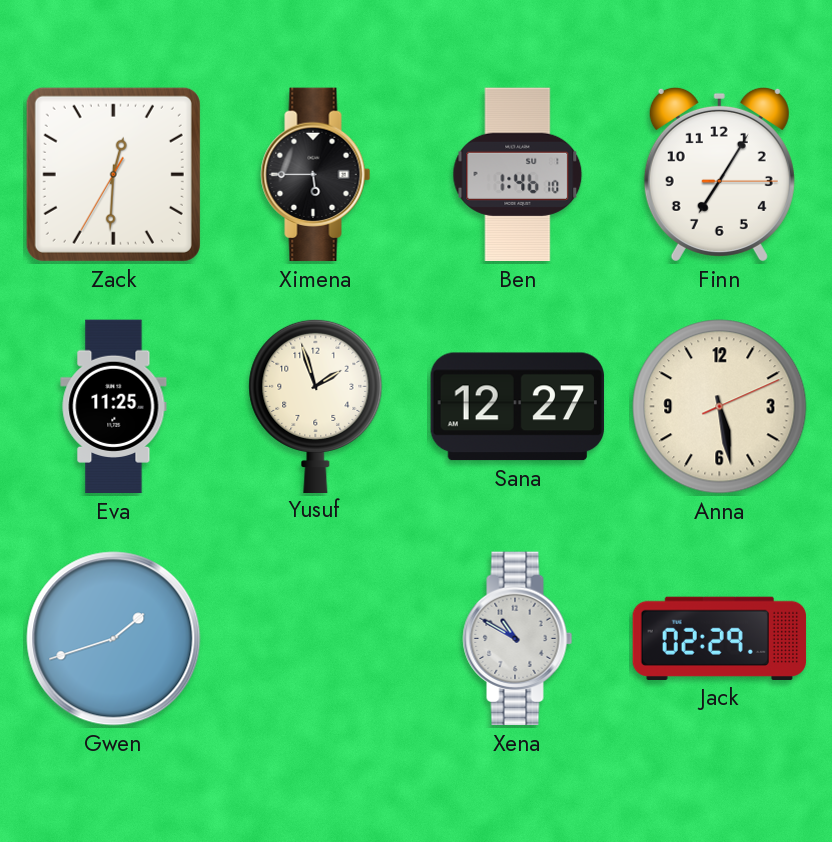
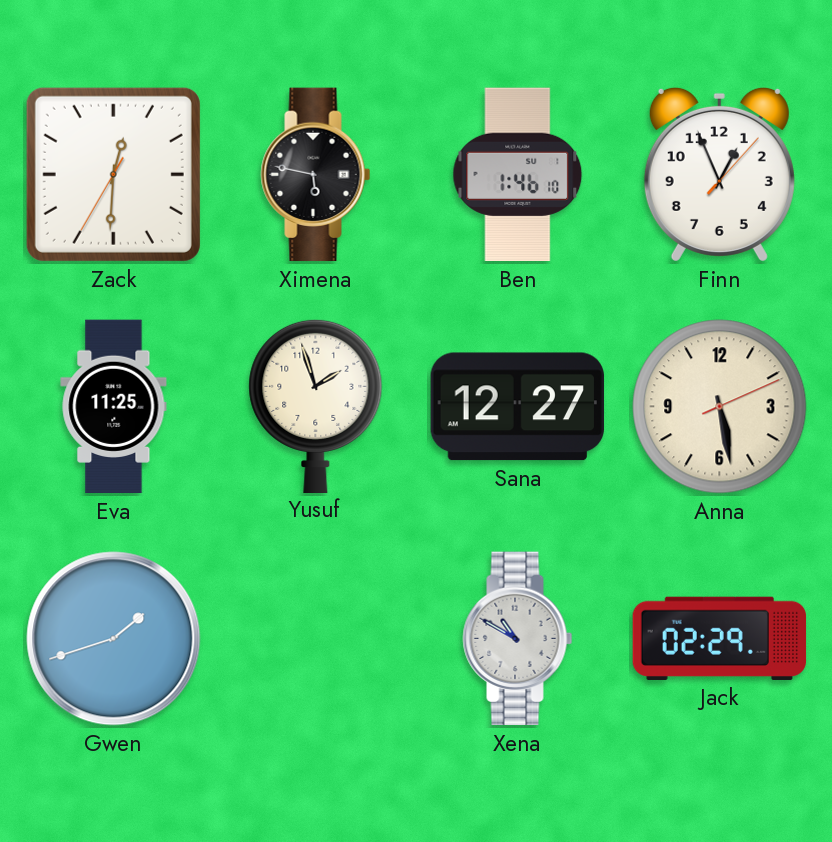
Ximena: 5:45 -> 5:47 (316, 175)
Finn: 7:05 -> 12:56 (719, 174)
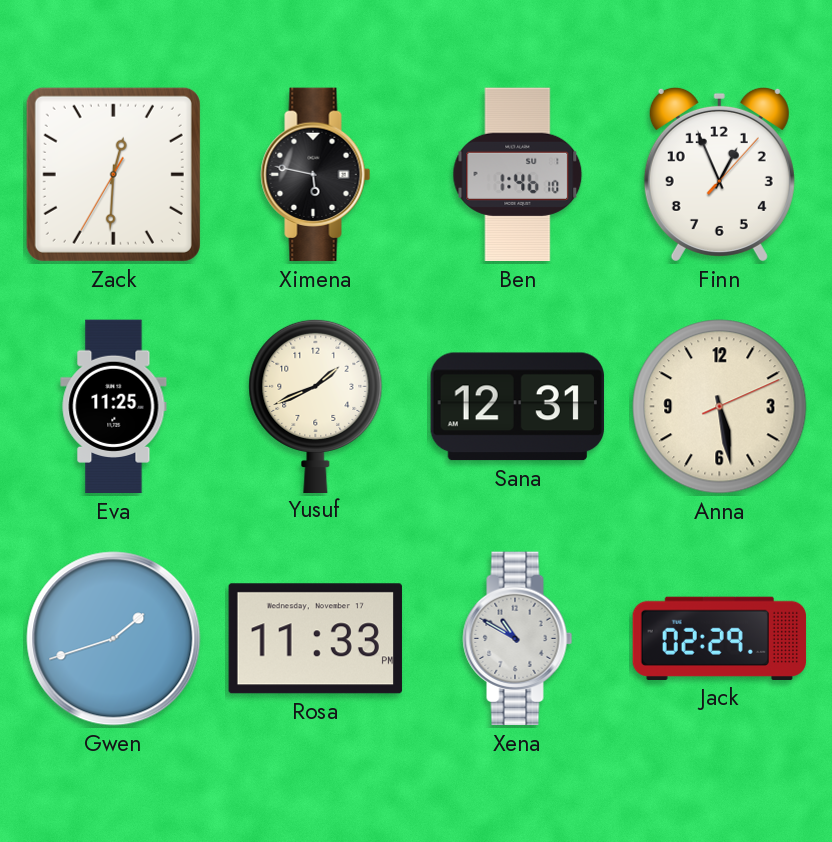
Yusuf: 1:57 -> 1:41 (316, 405)
Sana: 12:27 -> 12:31 (517, 407)
Rosa: none -> 11:33 (315, 639)
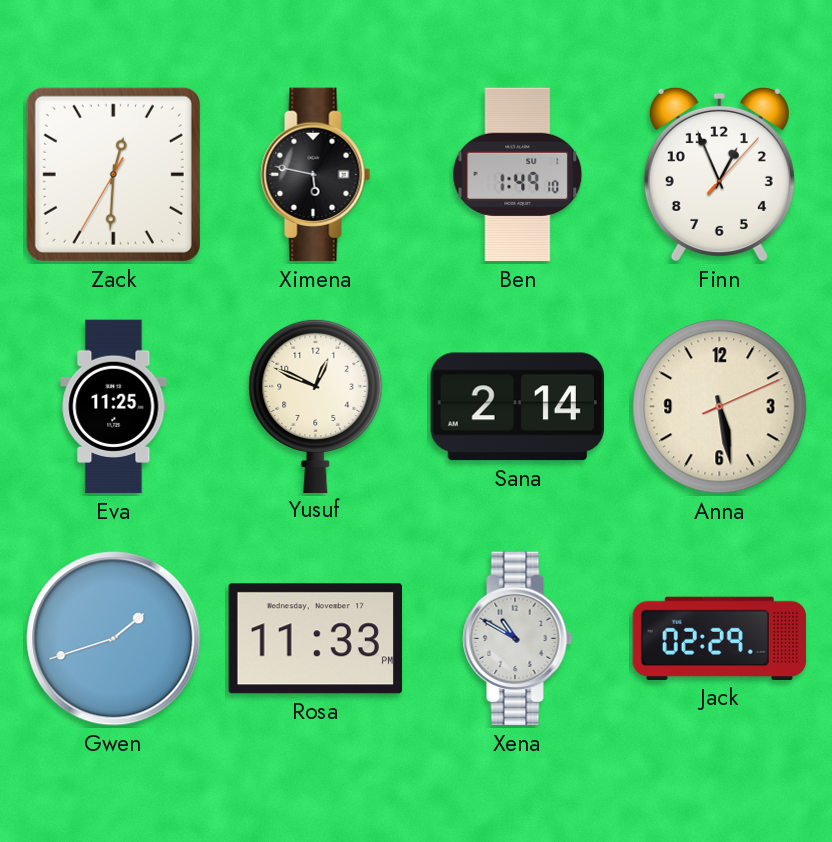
Ben: 1:46 -> 1:49 (518, 175)
Yusuf: 1:41 -> 12:49 (316, 405)
Sana: 12:31 -> 2:14 (517, 407)
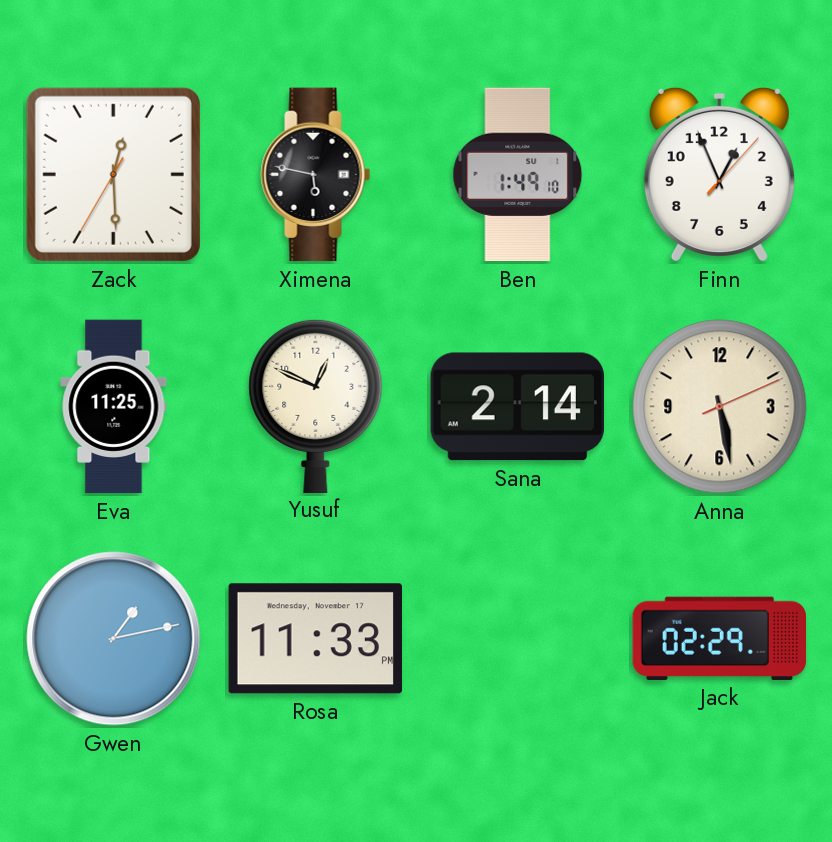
Zack: 12:30 -> 12:29 (113, 174)
Gwen: 1:42 -> 1:13 (114, 639)
Xena: 10:50 -> none (518, 639)
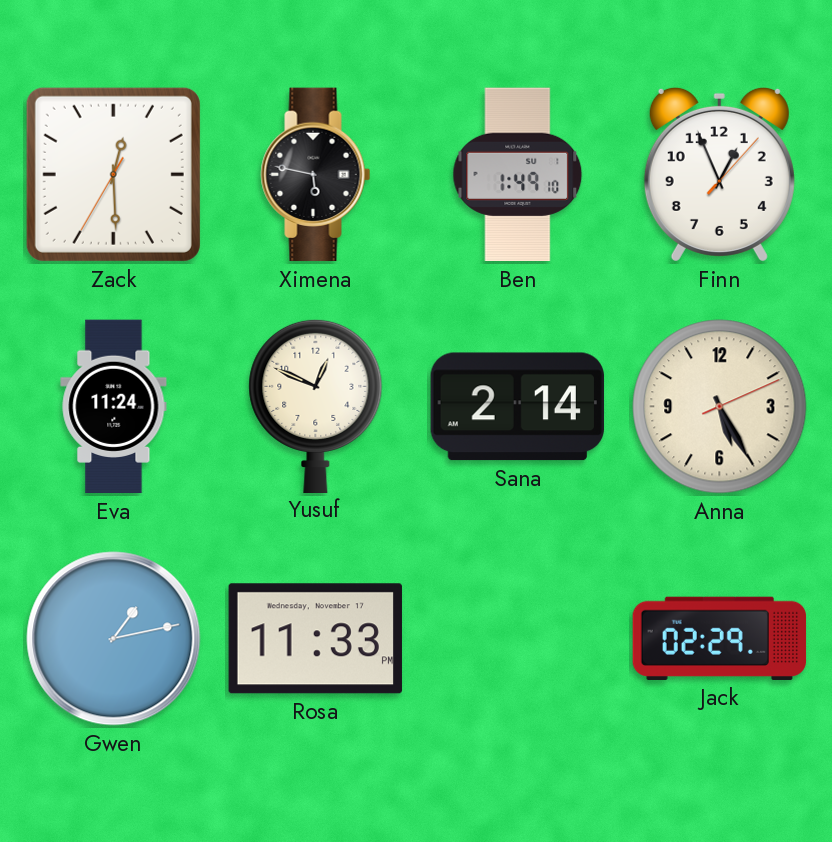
Eva: 11:25 -> 11:24 (114, 407)
Anna: 5:28 -> 5:25 (720, 407)
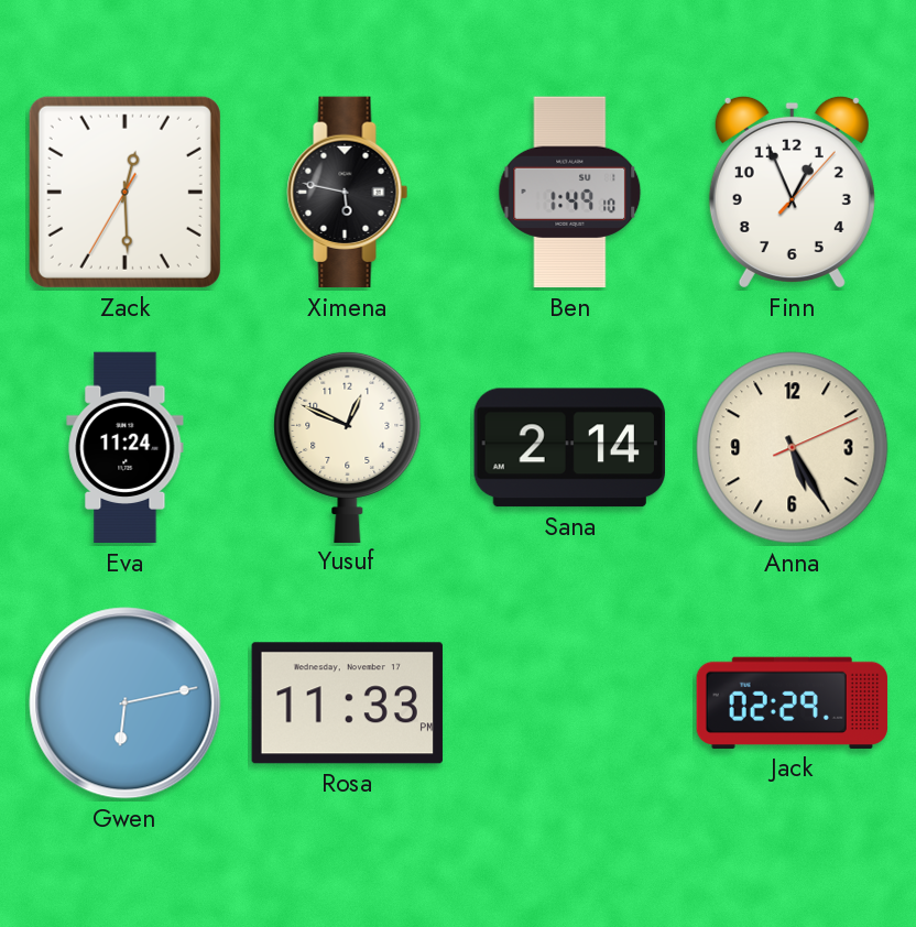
Gwen: 1:13 -> 6:13 (126, 704)
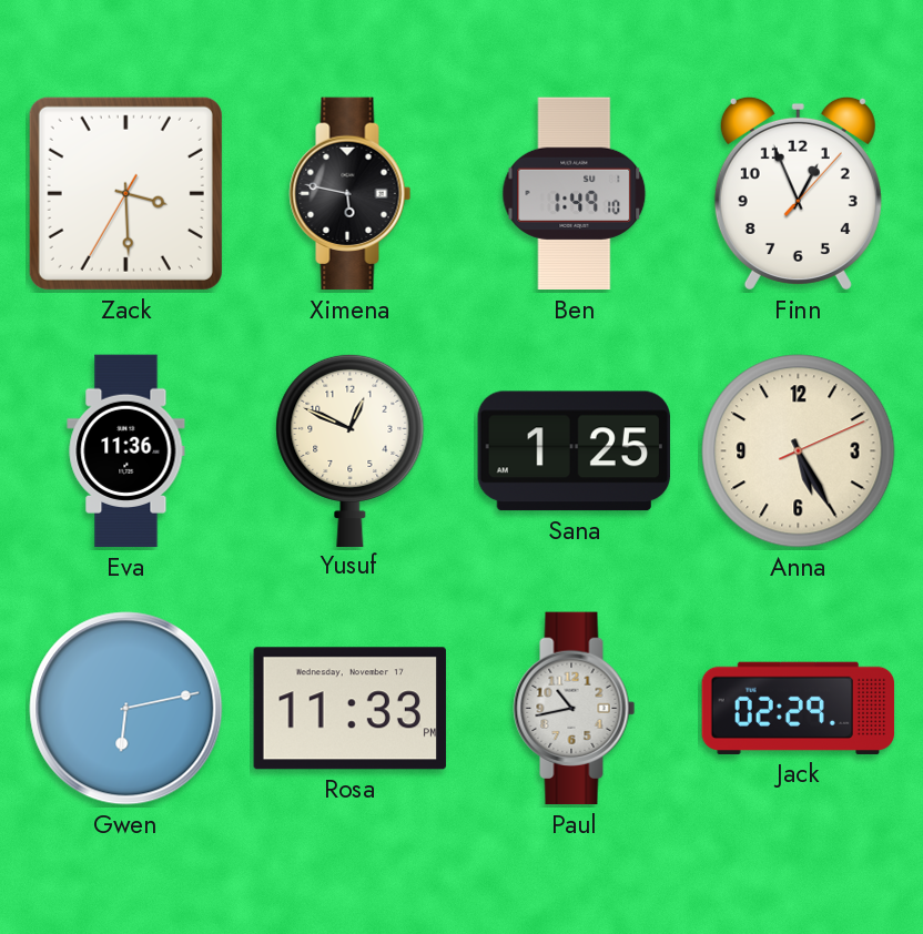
Zack: 12:29 -> 3:29 (125, 193)
Eva: 11:24 -> 11:36 (126, 451)
Sana: 2:14 -> 1:25 (574, 451)
Paul: none -> 10:43 (575, 709)
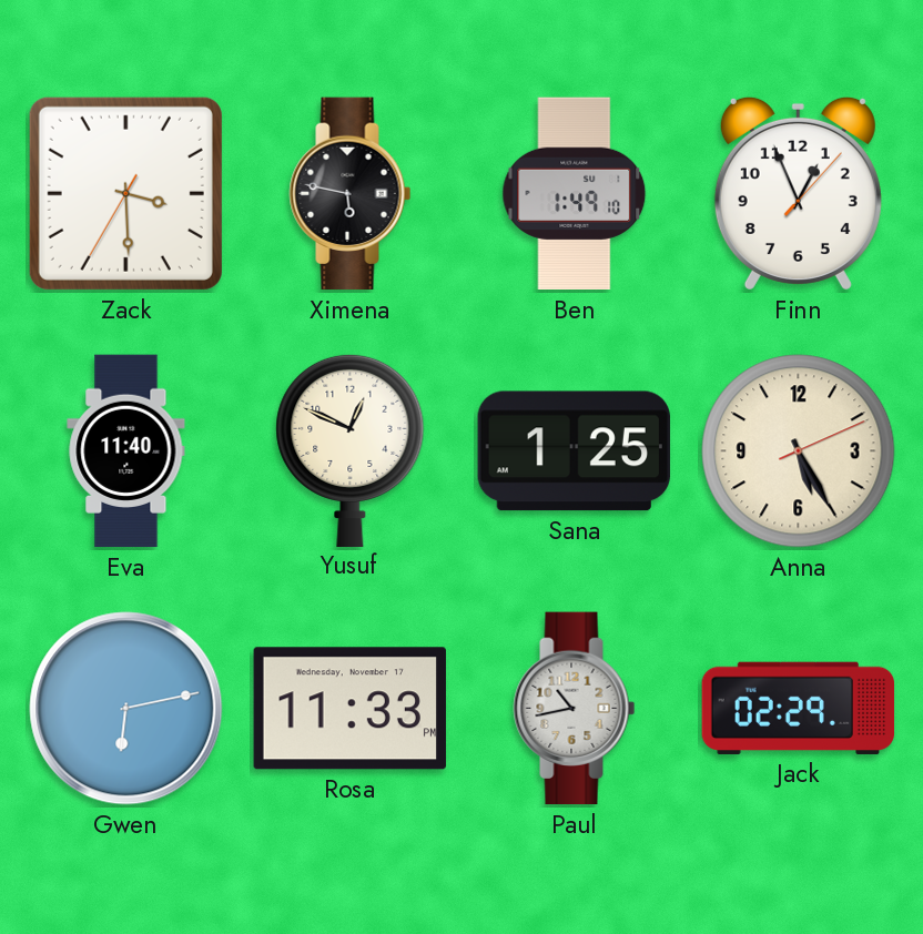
Eva: 11:36 -> 11:40 (126, 451)
